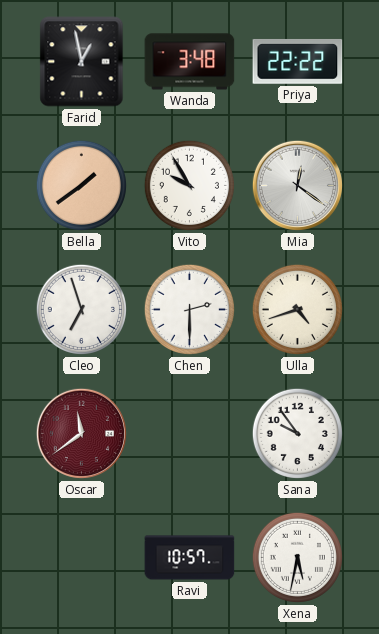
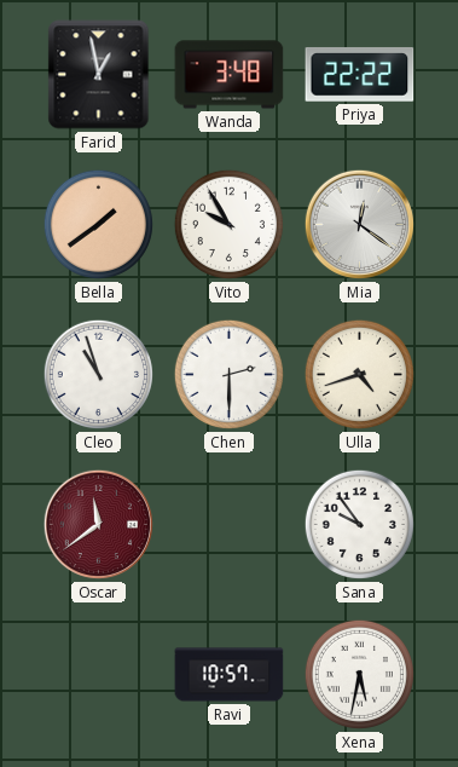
Cleo: 6:57 -> 10:57 (98, 374)
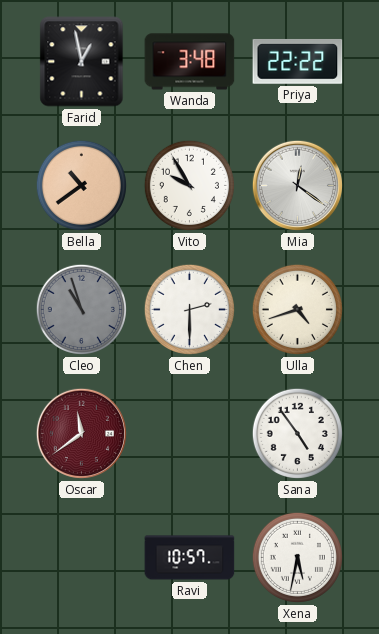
Bella: 1:39 -> 10:39 (81, 185)
Cleo dial: white -> grey (81, 309)
Sana: 9:54 -> 4:54 (297, 433)
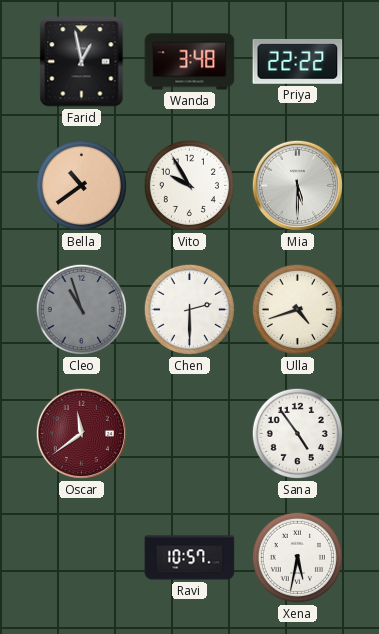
Mia: 12:21 -> 5:30 (297, 185)
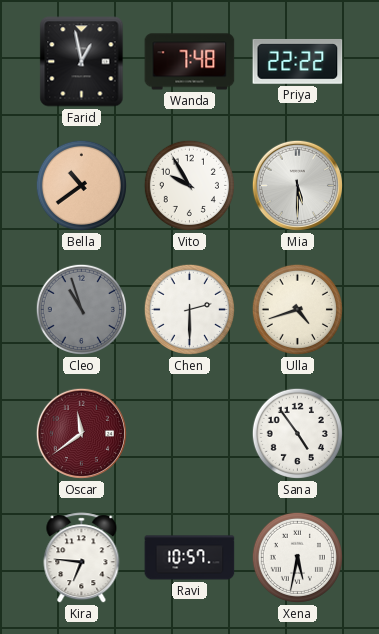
Wanda: 3:48 -> 7:48 (190, 62)
Kira: none -> 6:46 (82, 558)
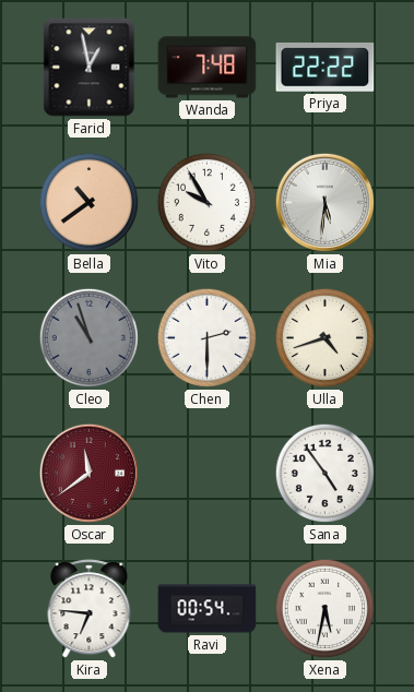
Mia: 5:30 -> 5:31 (324, 202)
Ravi: 10:57 -> 00:54 (208, 609)
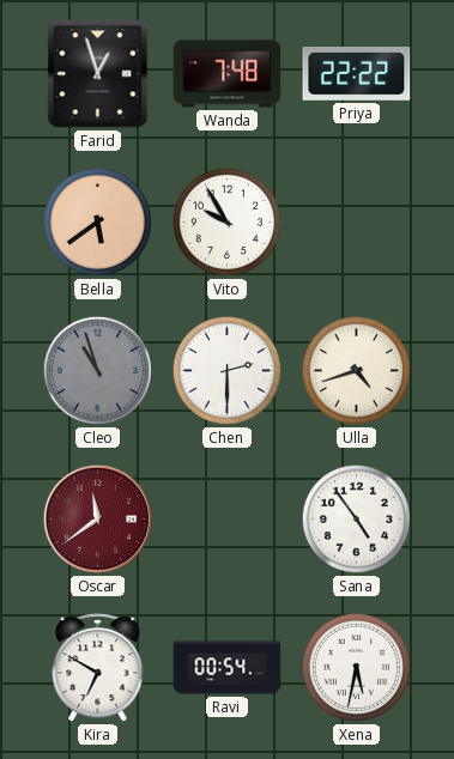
Farid: 12:58 -> 12:57 (98, 74)
Bella: 10:39 -> 5:39 (97, 221)
Mia: 5:31 -> none (324, 202)
Kira: 6:46 -> 6:50 (98, 668)
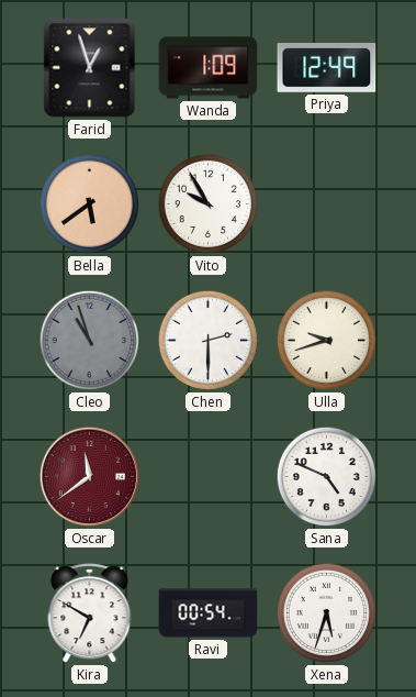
Wanda: 7:48 -> 1:09 (209, 68)
Priya: 22:22 -> 12:49 (327, 68)
Ulla: 4:42 -> 9:42 (326, 340)
Sana: 4:54 -> 4:49 (326, 476)
Xena: 5:32 -> 5:33 (326, 612)
